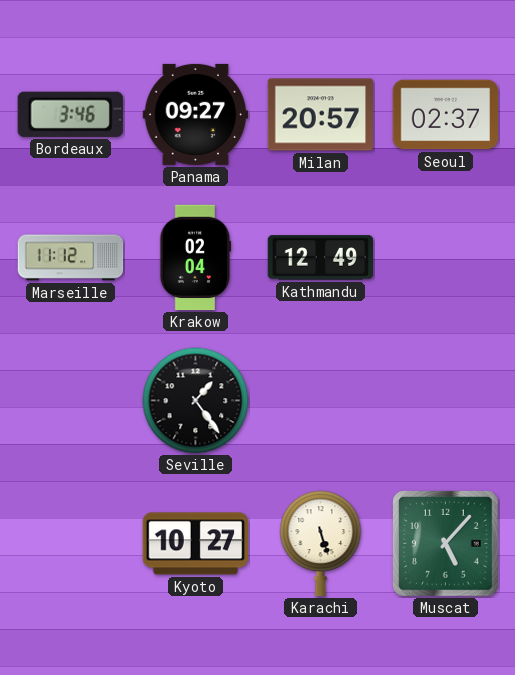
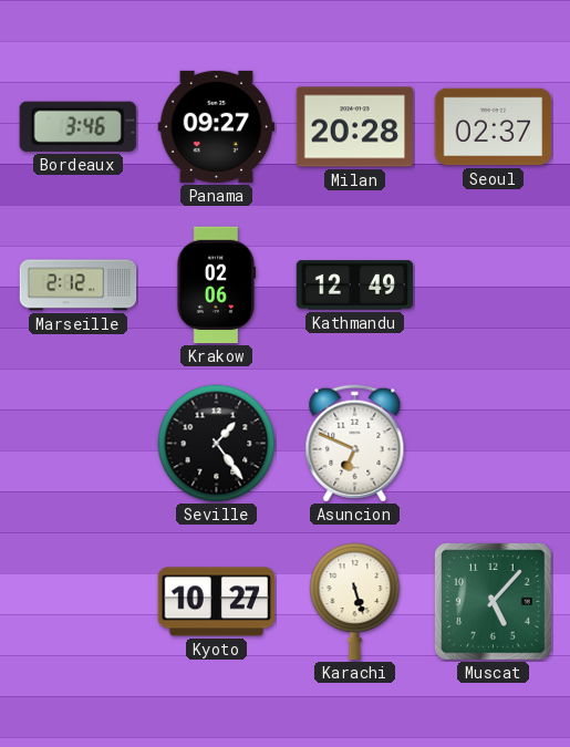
Milan: 20:57 -> 20:28 (355, 127)
Marseille: 11:12 -> 2:12 (79, 286)
Krakow: 02:04 -> 02:06 (216, 286)
Asuncion: none -> 6:49 (355, 444)
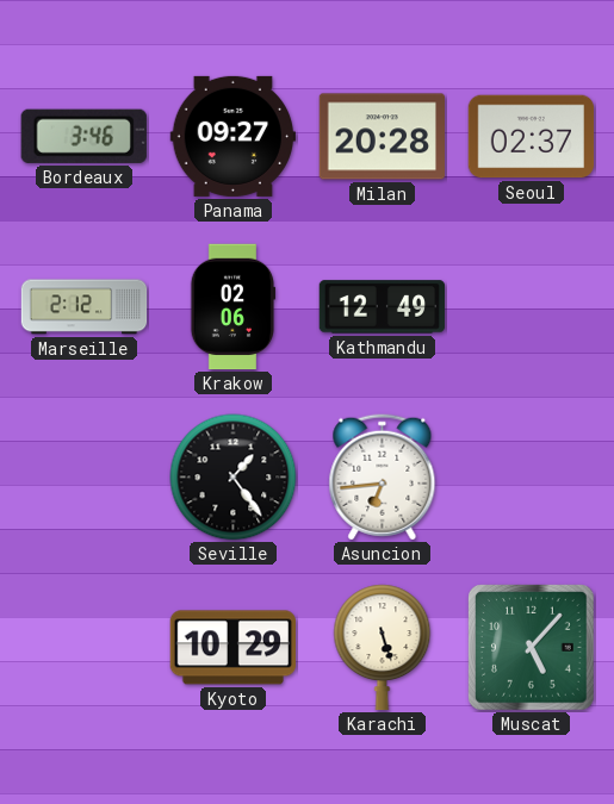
Asuncion: 6:49 -> 6:44 (383, 478)
Kyoto: 10:27 -> 10:29 (232, 648)
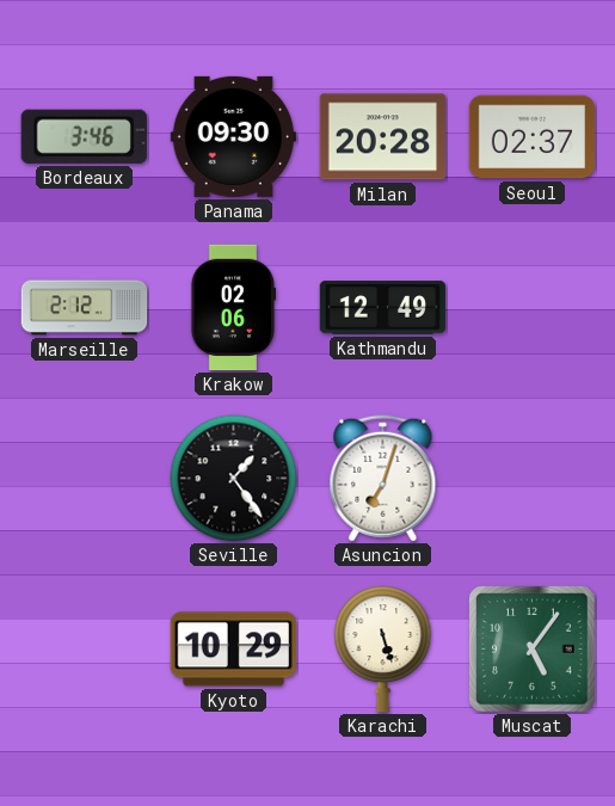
Panama: 09:27 -> 09:30 (233, 136)
Asuncion: 6:44 -> 7:03 (383, 479)
Muscat: 5:07 -> 5:06 (533, 650)
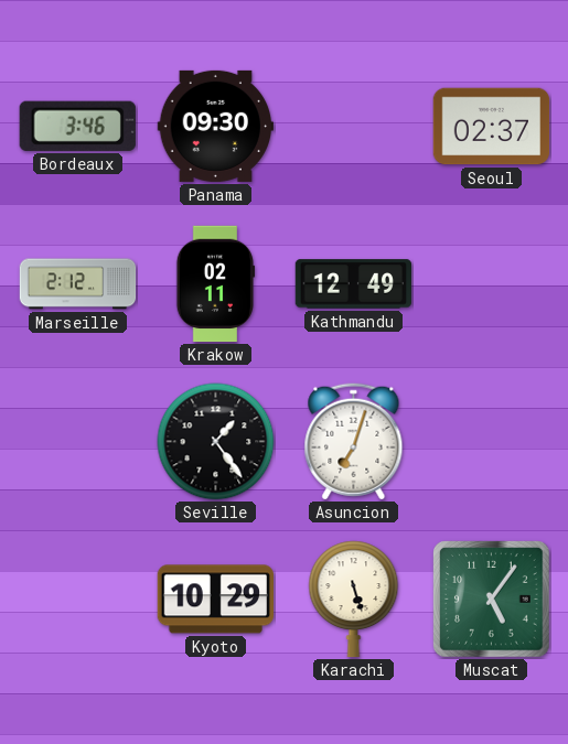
Milan: 20:28 -> none (383, 137)
Krakow: 02:06 -> 02:11 (215, 284)
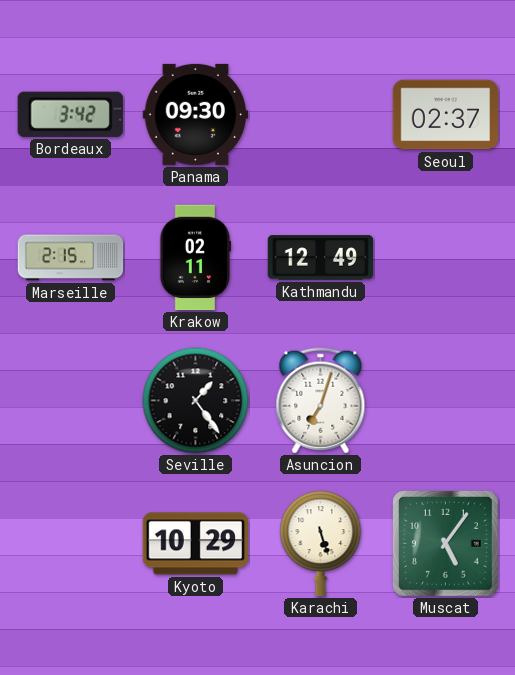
Bordeaux: 3:46 -> 3:42 (70, 114)
Marseille: 2:12 -> 2:15 (71, 258)
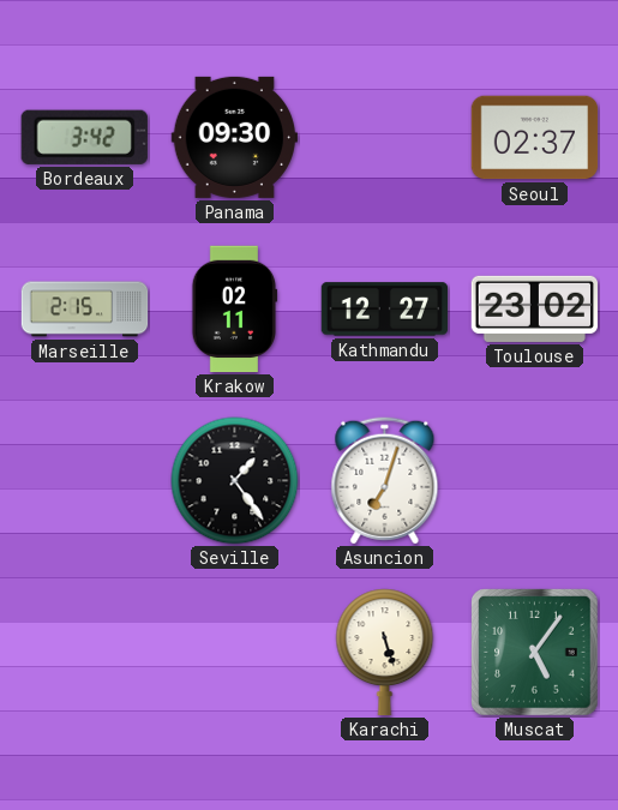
Kathmandu: 12:49 -> 12:27 (385, 310)
Toulouse: none -> 23:02 (534, 308)
Kyoto: 10:29 -> none (195, 544)
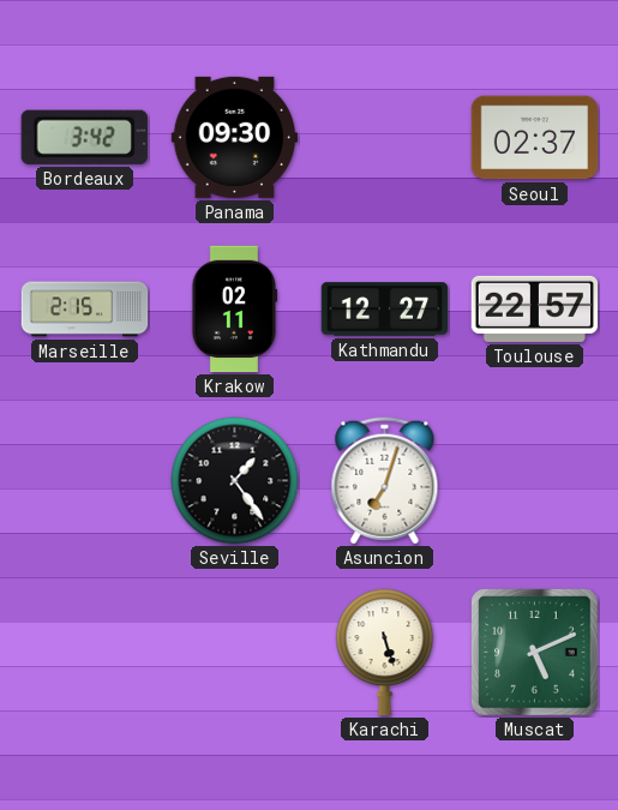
Toulouse: 23:02 -> 22:57 (534, 308)
Muscat: 5:06 -> 5:11 (535, 653)
